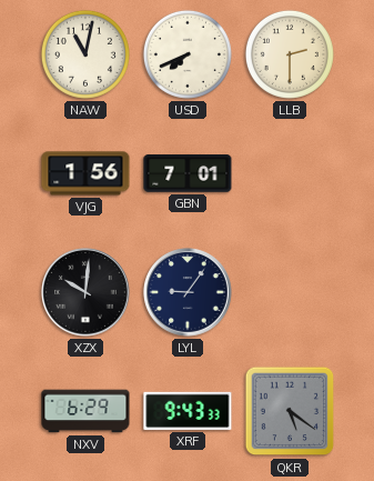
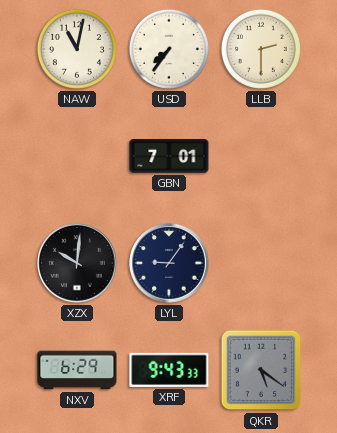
USD: 7:41 -> 7:36 (169, 49)
VJG: 1:56 -> none (85, 173)
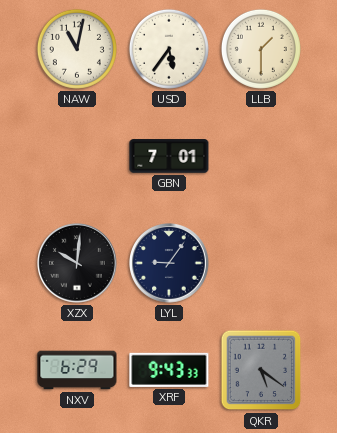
USD: 7:36 -> 5:36 (169, 49)
LLB: 2:30 -> 1:30 (261, 49)
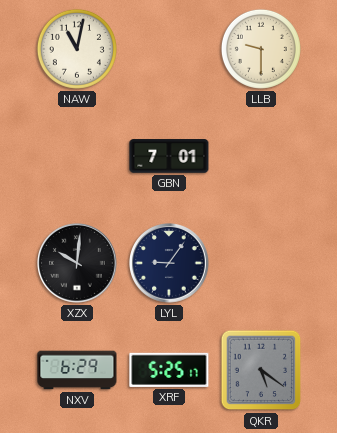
USD: 5:36 -> none (169, 49)
LLB: 1:30 -> 9:30 (261, 49)
XRF: 9:43 -> 5:25 (169, 370)
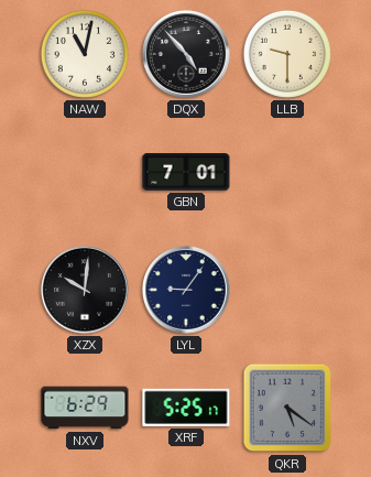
DQX: none -> 4:53 (186, 54)
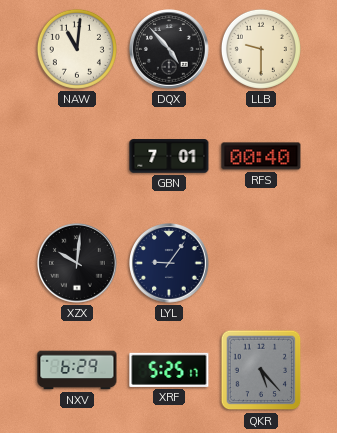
NAW: 11:02 -> 11:01 (77, 49)
RFS: none -> 00:40 (261, 156)
QKR: 5:21 -> 5:23 (261, 370)
